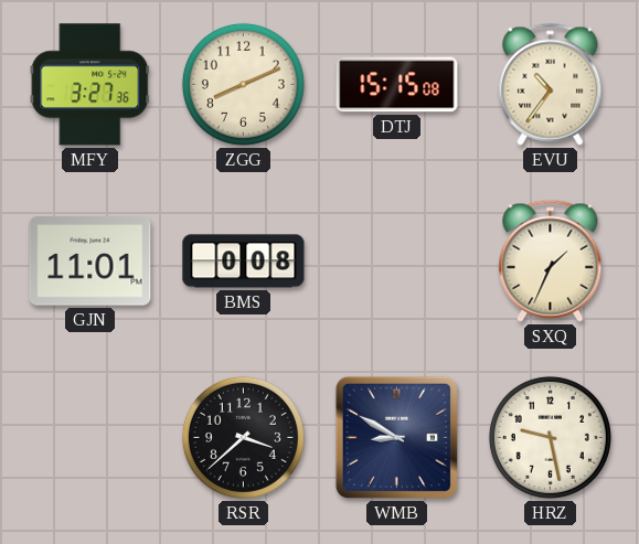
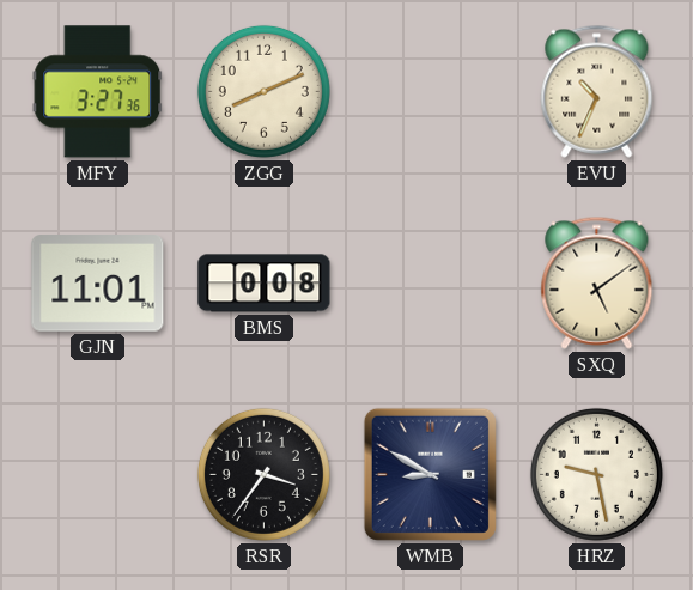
DTJ: 15:15 -> none (397, 85)
EVU: 10:36 -> 10:34 (597, 91)
SXQ: 1:34 -> 5:09 (597, 282)
RSR: 3:38 -> 3:36 (263, 474)
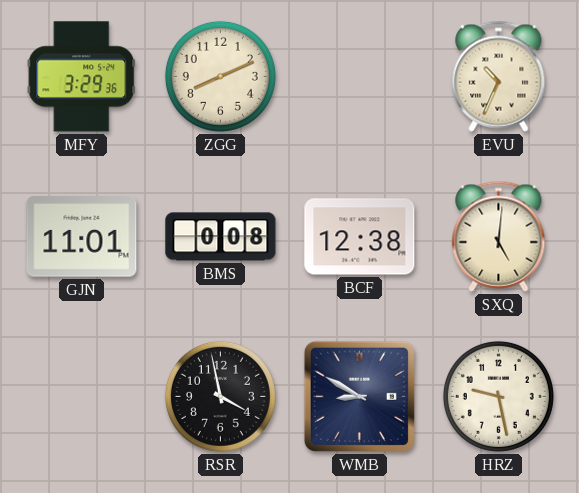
MFY: 3:27 -> 3:29 (82, 77)
BCF: none -> 12:38 (360, 237)
SXQ: 5:09 -> 5:01 (499, 236)
RSR: 3:36 -> 3:58 (220, 396)
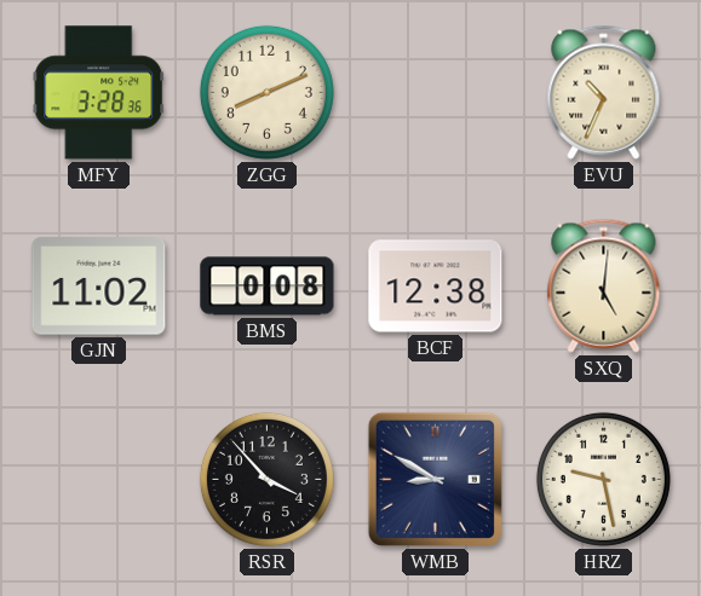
MFY: 3:29 -> 3:28 (99, 93)
GJN: 11:01 -> 11:02 (99, 287)
RSR: 3:58 -> 3:53 (266, 479)
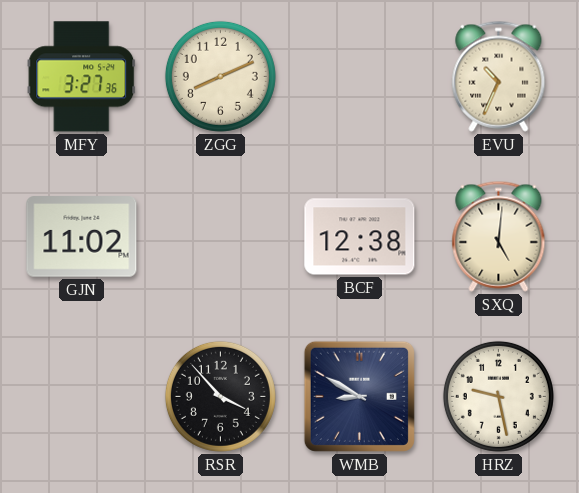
MFY: 3:28 -> 3:27 (82, 77)
BMS: 0:08 -> none (268, 287)
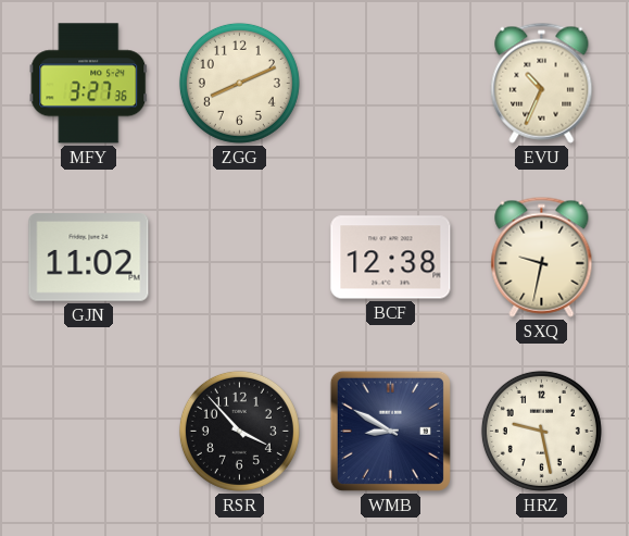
SXQ: 5:01 -> 9:32 (542, 257)
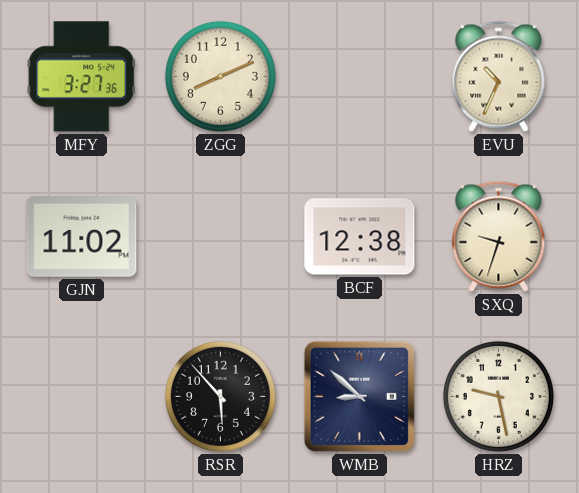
SXQ: 9:32 -> 9:33 (499, 236)
RSR: 3:53 -> 5:53 (220, 396)
WMB: 8:50 -> 8:52 (359, 396)
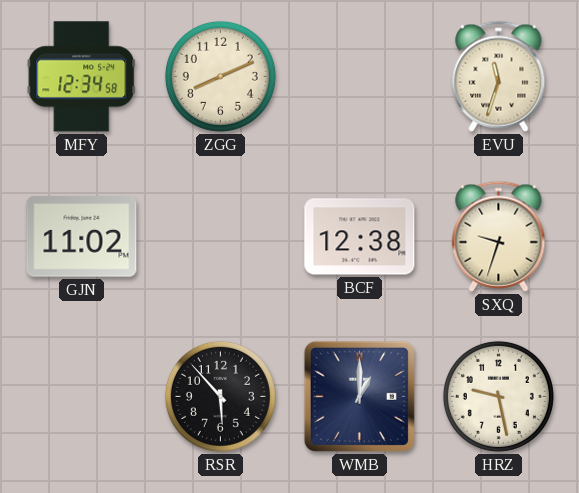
MFY: 3:27 -> 12:34 (82, 77)
EVU: 10:34 -> 11:33 (499, 76)
WMB: 8:52 -> 1:00 (359, 396)
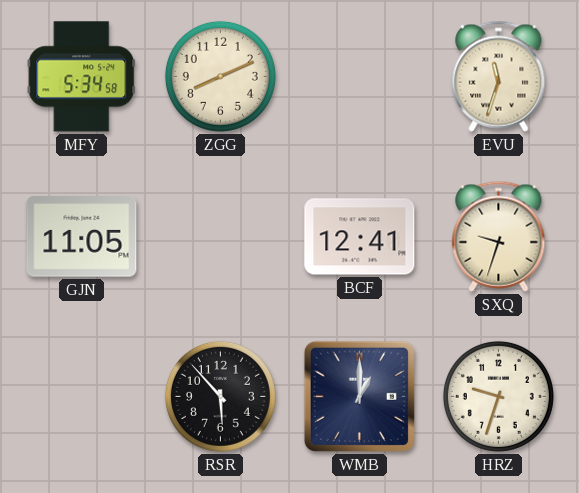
MFY: 12:34 -> 5:34 (82, 77)
GJN: 11:02 -> 11:05 (82, 237)
BCF: 12:38 -> 12:41 (360, 237)
HRZ: 9:28 -> 9:33 (498, 396)
